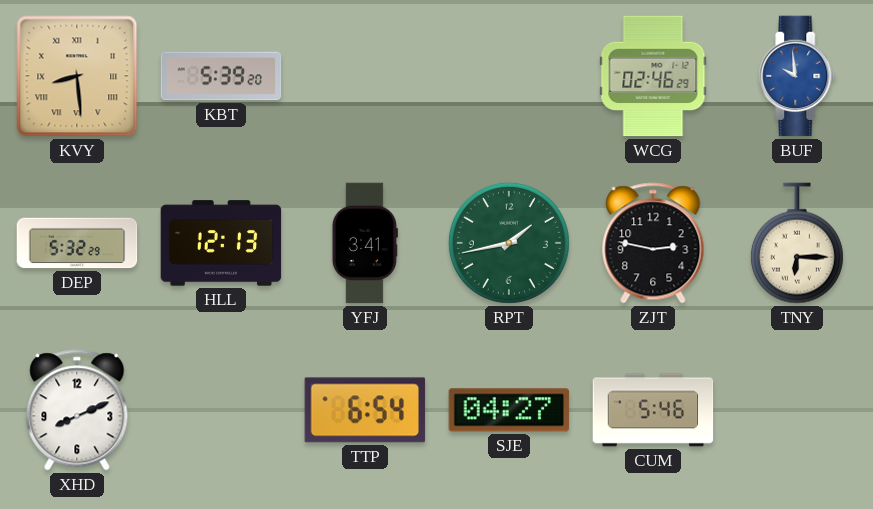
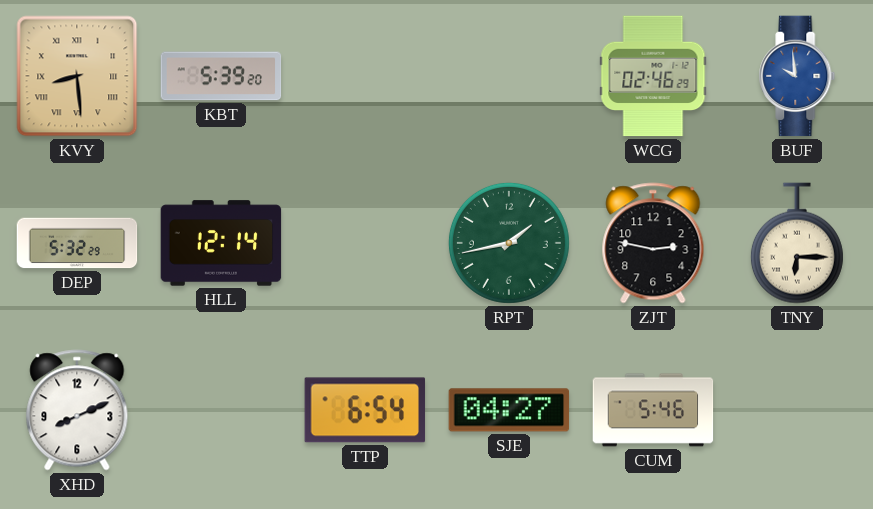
HLL: 12:13 -> 12:14 (221, 243)
YFJ: 3:41 -> none (365, 243)
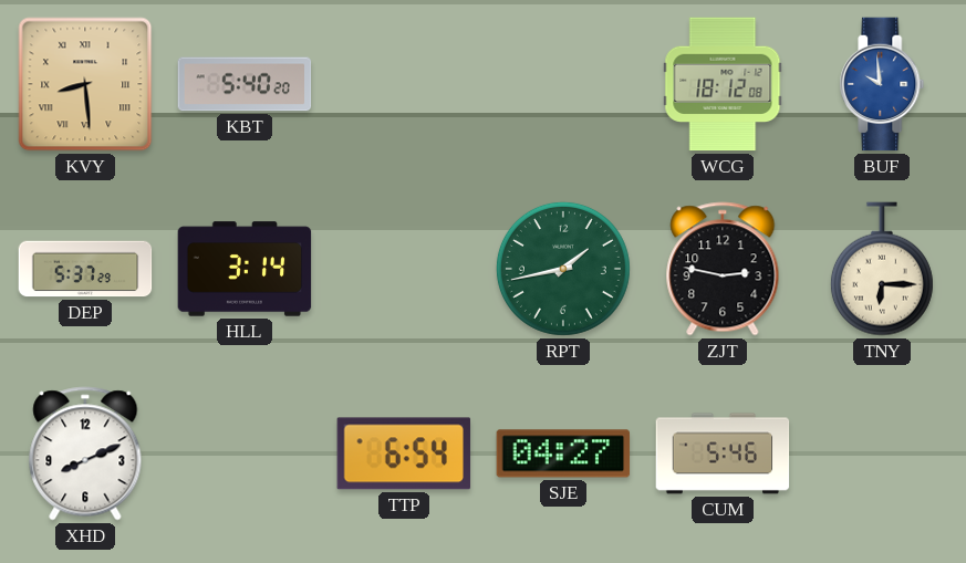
KBT: 5:39 -> 5:40 (245, 84)
WCG: 02:46 -> 18:12 (723, 84)
DEP: 5:32 -> 5:37 (85, 269)
HLL: 12:14 -> 3:14 (245, 269)
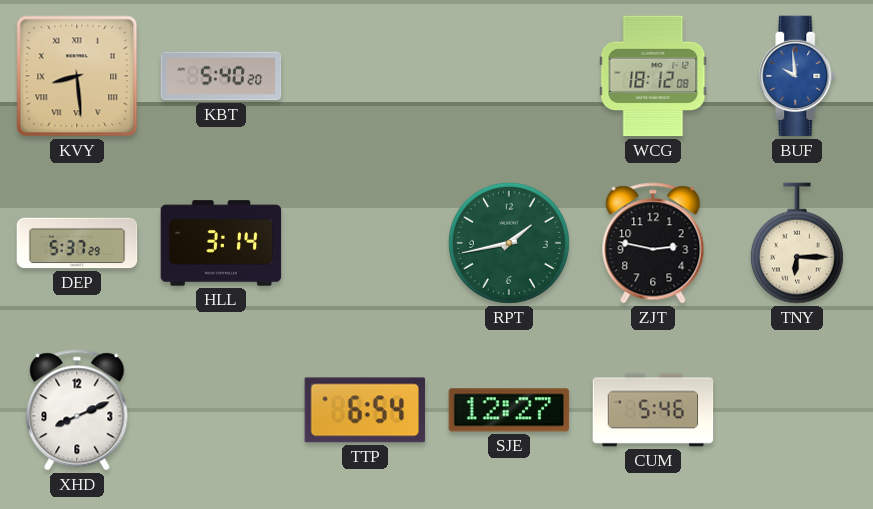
SJE: 04:27 -> 12:27 (509, 410)
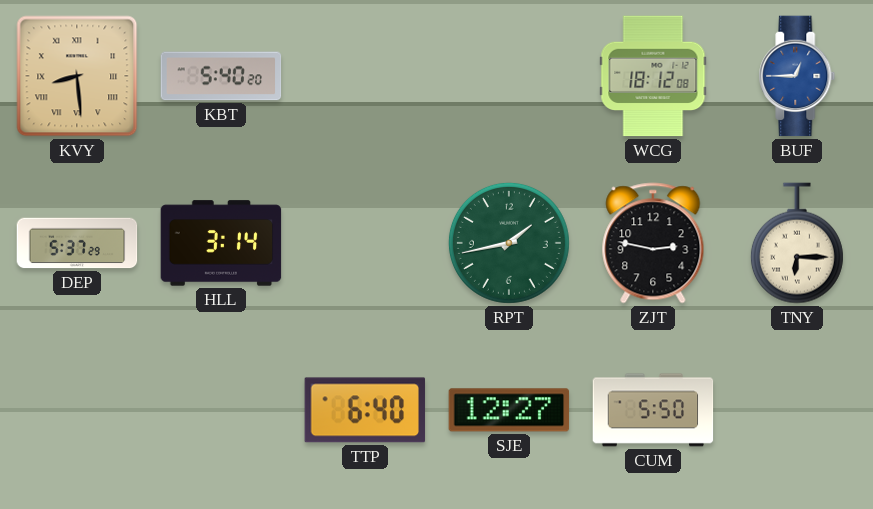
BUF: 9:59 -> 12:45 (797, 76)
XHD: 8:11 -> none (77, 410)
TTP: 6:54 -> 6:40 (365, 410)
CUM: 5:46 -> 5:50 (653, 410)
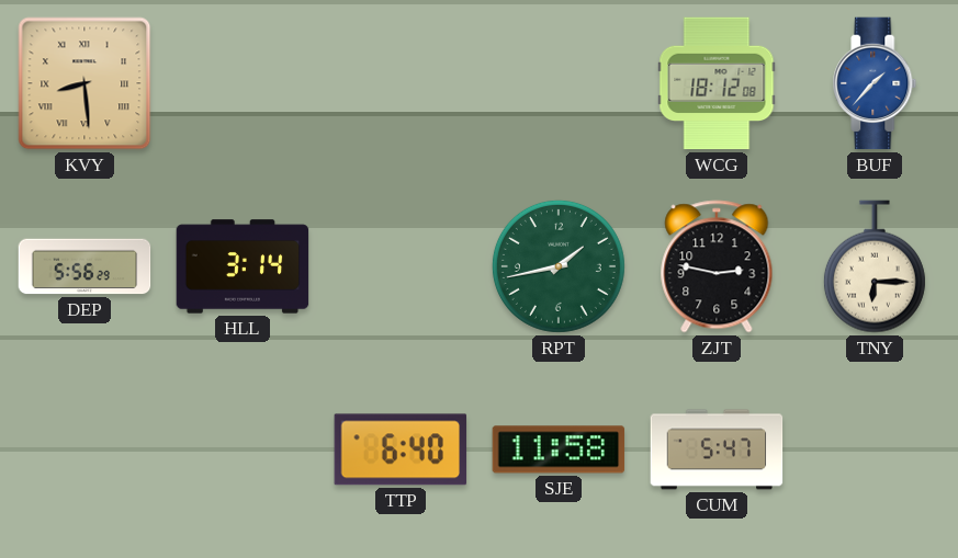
KBT: 5:40 -> none (221, 76)
BUF: 12:45 -> 1:37 (875, 83)
DEP: 5:37 -> 5:56 (84, 266)
SJE: 12:27 -> 11:58 (559, 449)
CUM: 5:50 -> 5:47 (717, 449)
